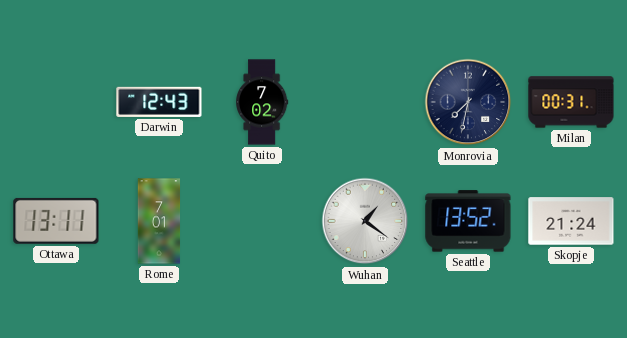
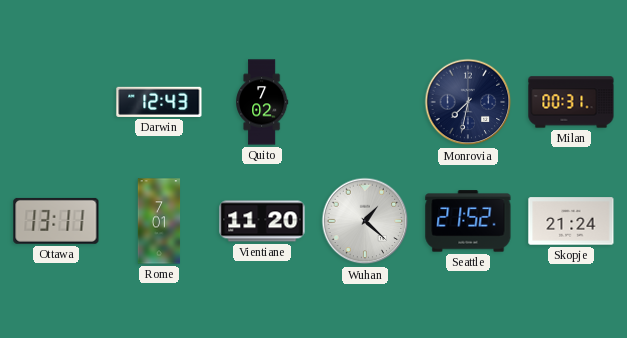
Vientiane: none -> 11:20 (262, 221)
Wuhan: 1:21 -> 1:22 (365, 221)
Seattle: 13:52 -> 21:52 (468, 221)
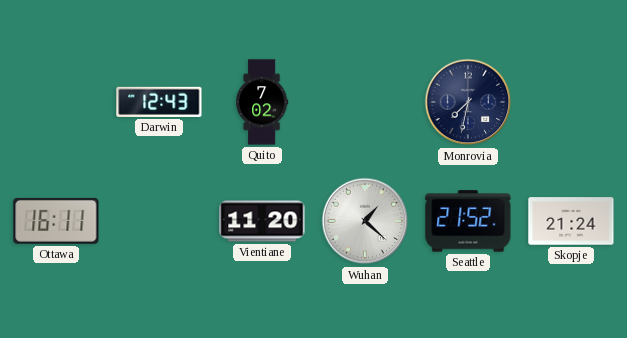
Milan: 00:31 -> none (571, 102)
Ottawa: 13:11 -> 16:11 (56, 221)
Rome: 7:01 -> none (159, 221)
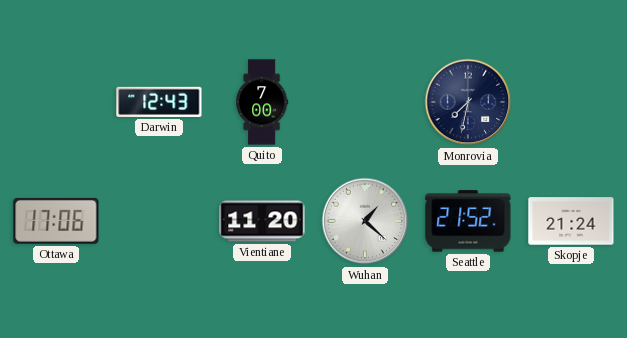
Quito: 7:02 -> 7:00 (262, 102)
Ottawa: 16:11 -> 17:06 (56, 221)
